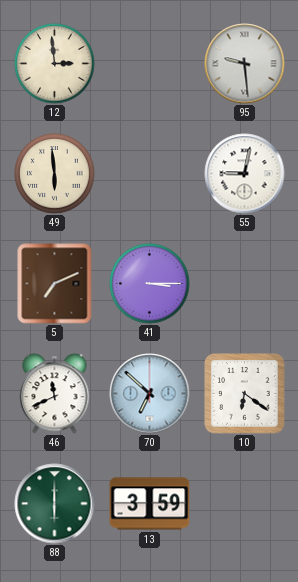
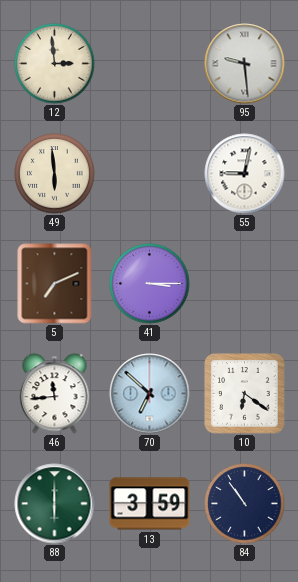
46: 11:41 -> 11:44 (55, 394)
84: none -> 10:54 (245, 504)
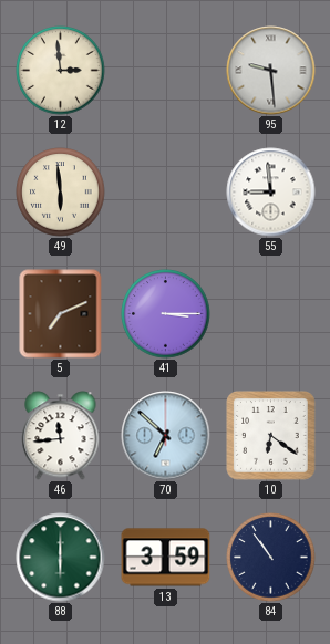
55: 9:02 -> 8:59 (271, 193)
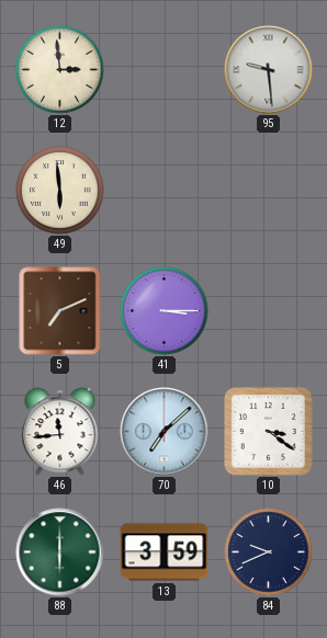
55: 8:59 -> none (271, 193)
70: 6:52 -> 7:08 (165, 432)
10: 6:21 -> 3:21 (269, 432)
84: 10:54 -> 9:41 (269, 552)
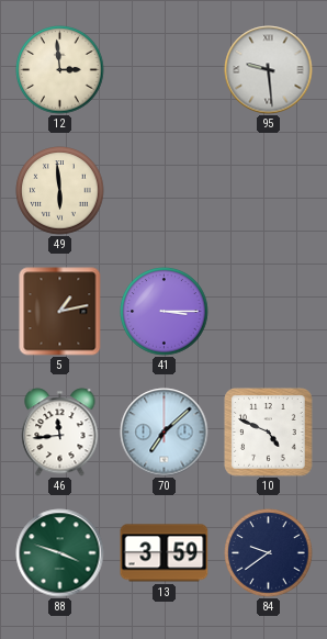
5: 7:11 -> 1:13 (60, 312)
10: 3:21 -> 4:49 (269, 433)
88: 6:00 -> 3:48 (60, 553)
84: 9:41 -> 9:39 (269, 553)
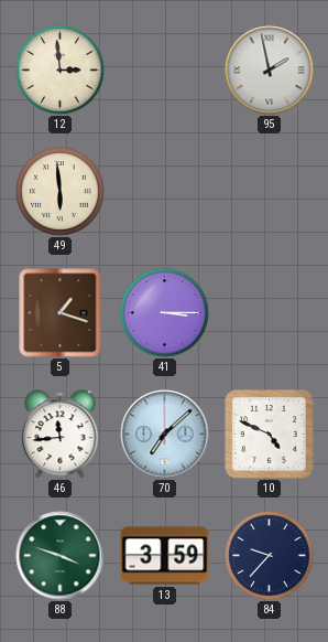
95: 9:29 -> 1:58 (270, 71)
5: 1:13 -> 1:18 (61, 313)
84: 9:39 -> 9:37 (270, 556)
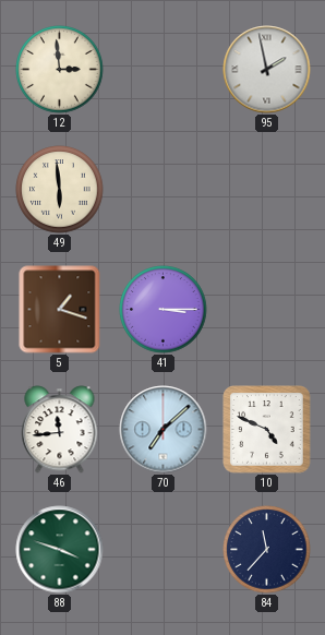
13: 3:59 -> none (165, 556)
84: 9:37 -> 11:37 (267, 550)
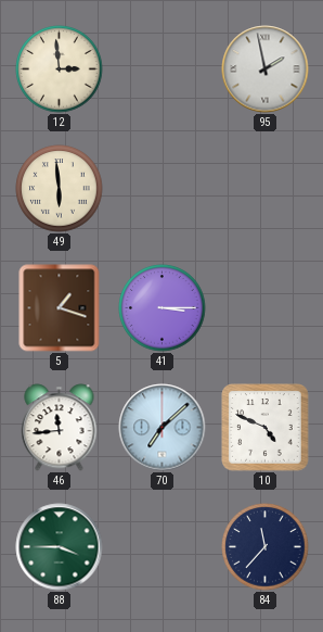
88: 3:48 -> 3:45 (60, 547)
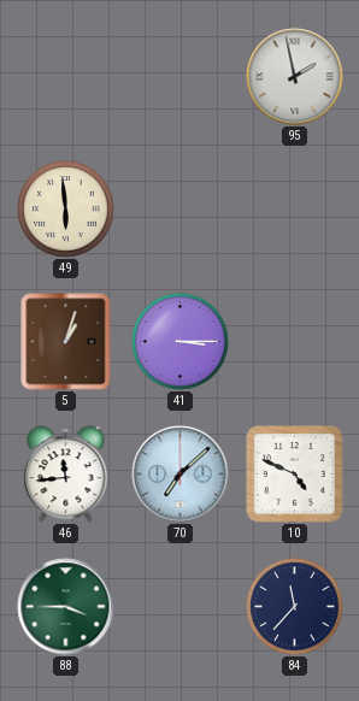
12: 2:59 -> none (60, 69)
5: 1:18 -> 1:03 (66, 342)
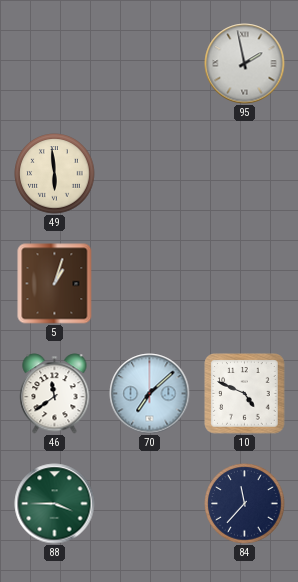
41: 3:15 -> none (181, 342)
46: 11:44 -> 11:39 (55, 394)
